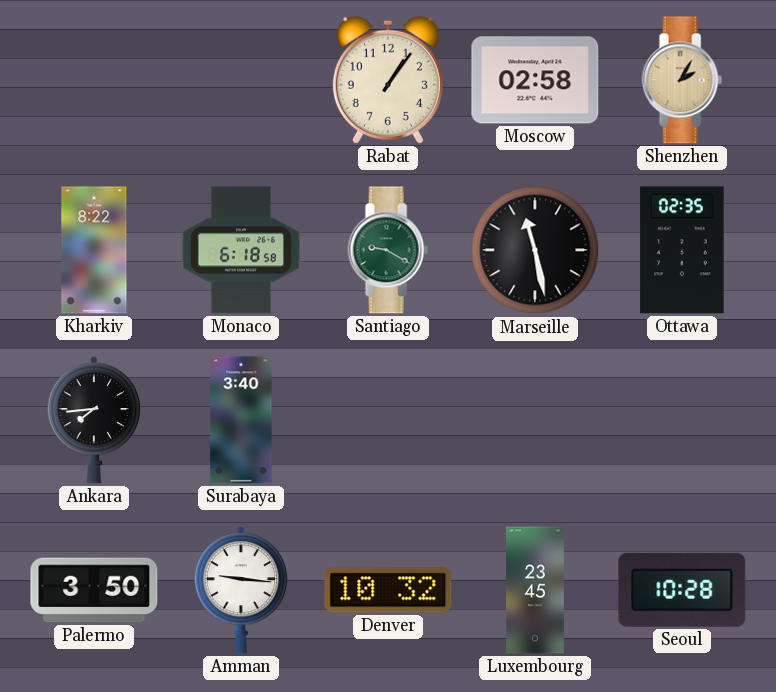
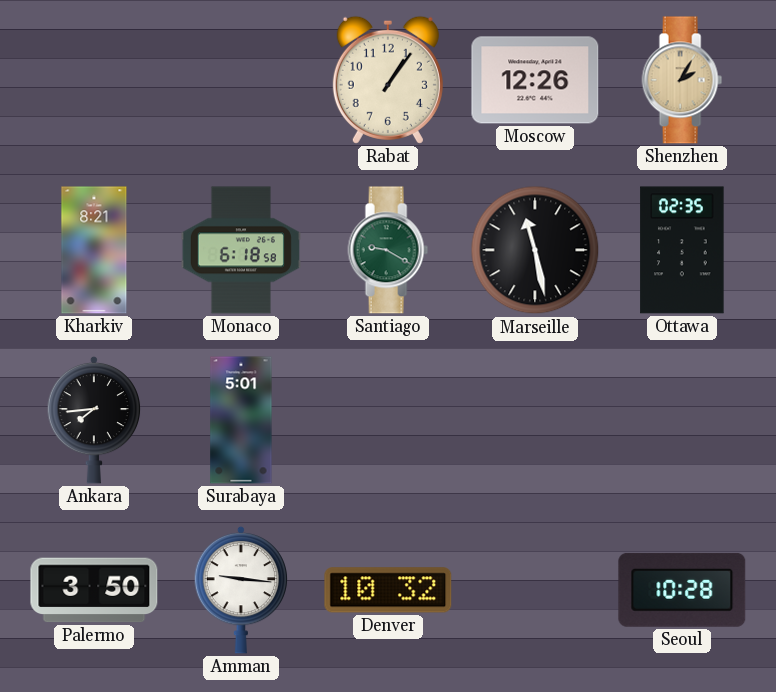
Moscow: 02:58 -> 12:26 (535, 80)
Kharkiv: 8:22 -> 8:21 (94, 250)
Surabaya: 3:40 -> 5:01 (241, 420)
Luxembourg: 23:45 -> none (535, 590)
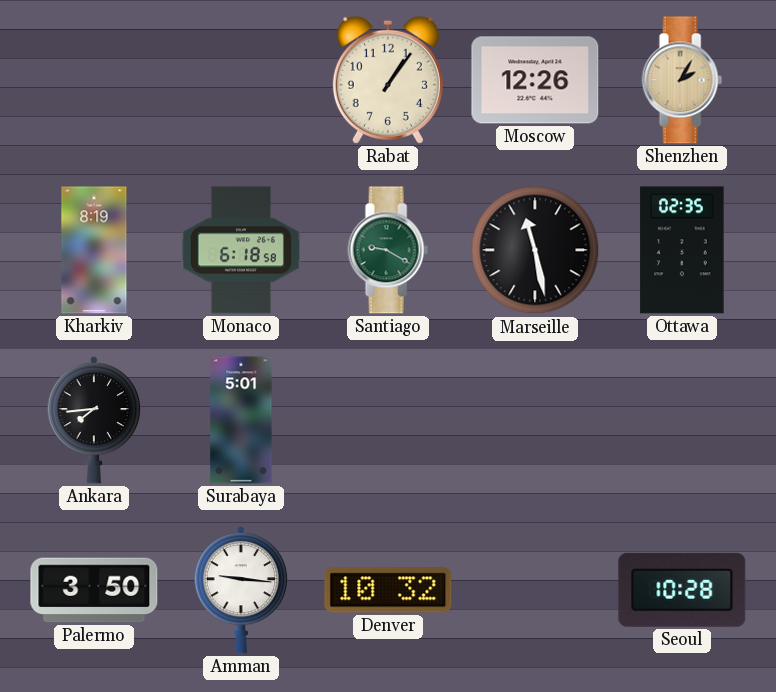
Kharkiv: 8:21 -> 8:19 (94, 250)
